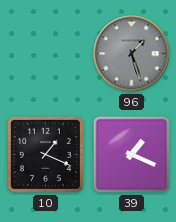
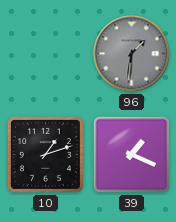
96: 1:27 -> 1:31 (132, 54)
10: 1:19 -> 1:12 (45, 154)
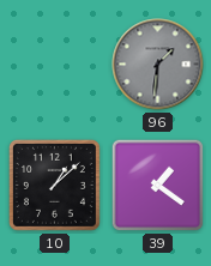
10: 1:12 -> 1:08 (54, 185)
39: 1:19 -> 1:21 (158, 186)
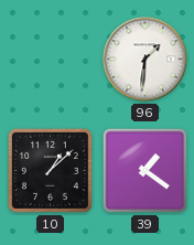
96 dial: grey -> white (145, 60)
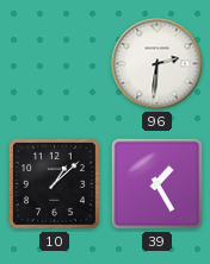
96: 1:31 -> 2:31 (157, 64)
39: 1:21 -> 1:25 (157, 184)
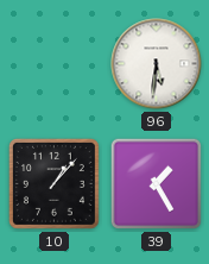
96: 2:31 -> 5:31 (157, 64)
10: 1:08 -> 1:07 (53, 183)
